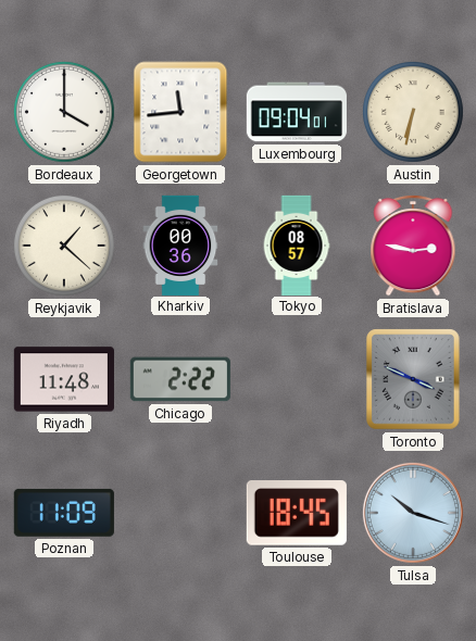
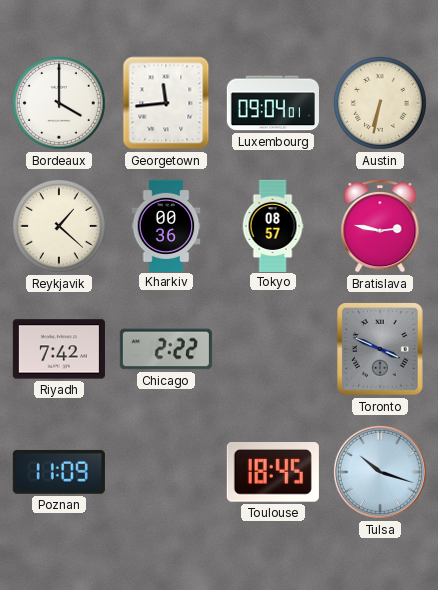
Riyadh: 11:48 -> 7:42 (59, 349)
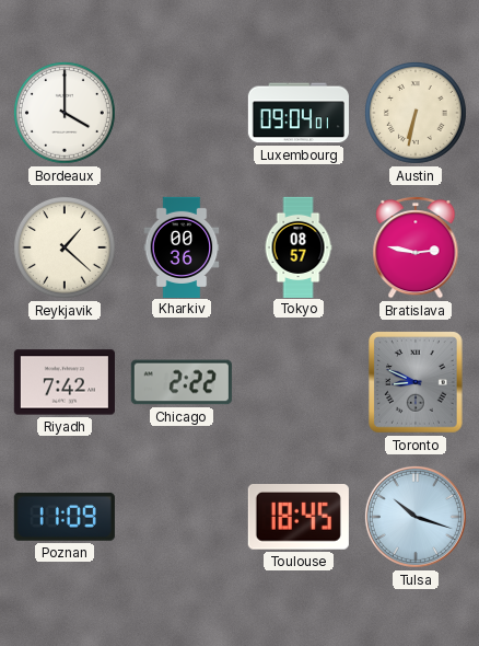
Georgetown: 11:44 -> none (166, 103)
Toronto: 3:49 -> 8:49 (416, 382)
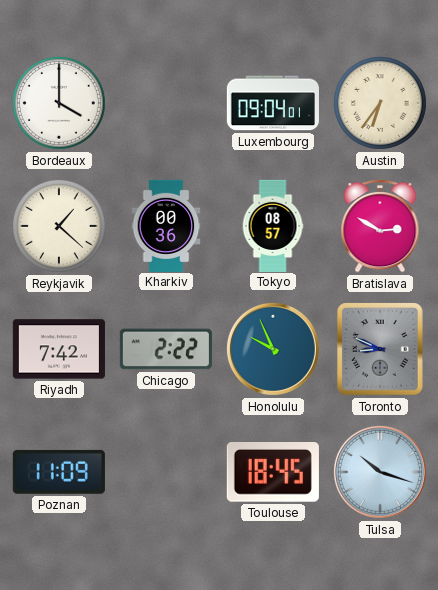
Austin: 6:32 -> 6:36 (380, 103)
Bratislava: 2:47 -> 2:50 (380, 226)
Honolulu: none -> 9:56 (273, 349)
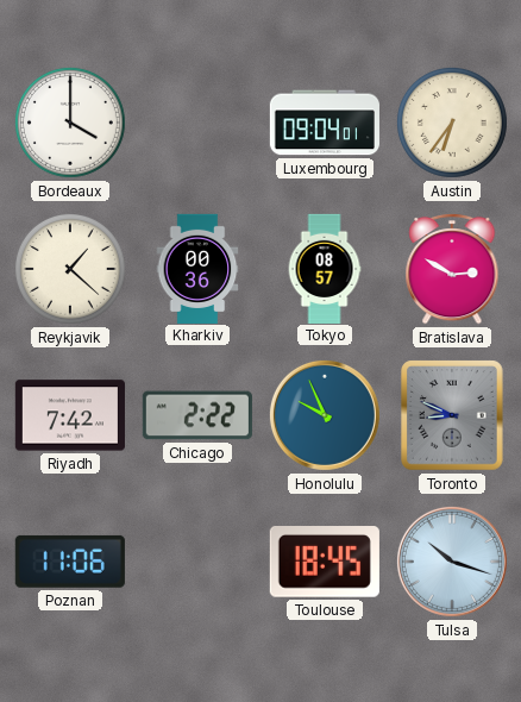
Poznan: 11:09 -> 11:06 (70, 562)
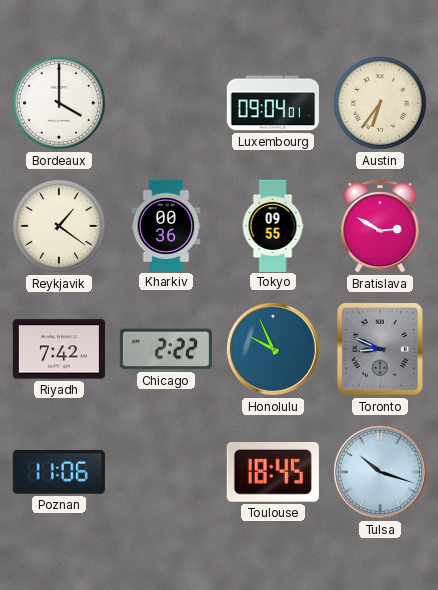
Reykjavik: 1:22 -> 1:21 (59, 226)
Tokyo: 08:57 -> 09:55 (273, 225)
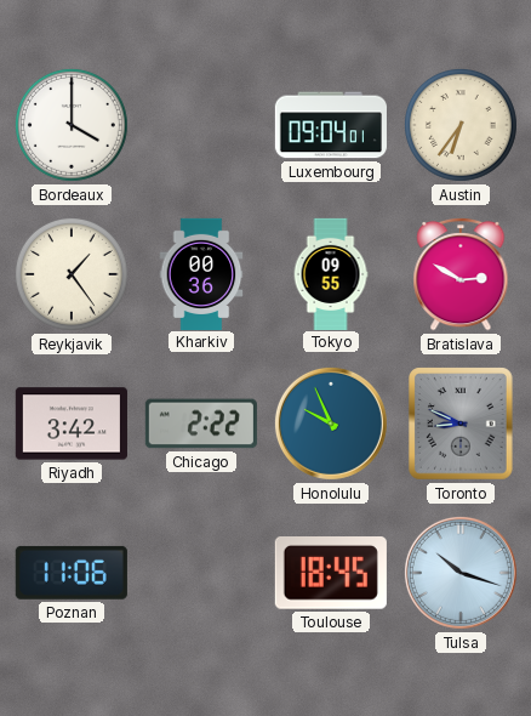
Reykjavik: 1:21 -> 1:24 (72, 274)
Riyadh: 7:42 -> 3:42 (72, 424)
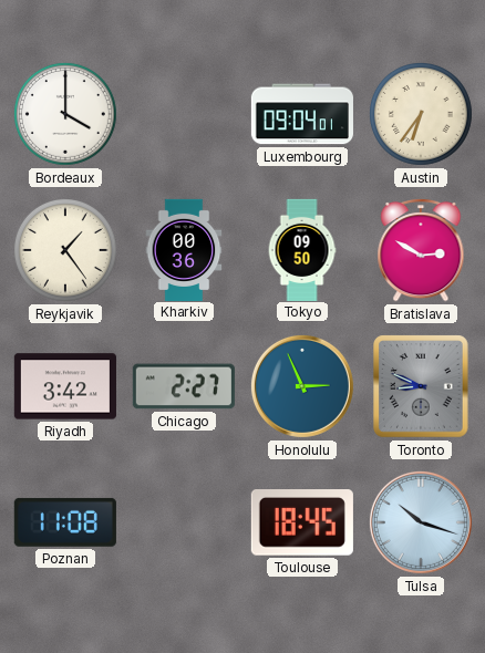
Tokyo: 09:55 -> 09:50 (302, 249)
Chicago: 2:22 -> 2:27 (184, 386)
Honolulu: 9:56 -> 2:56 (302, 386)
Poznan: 11:06 -> 11:08 (65, 522)
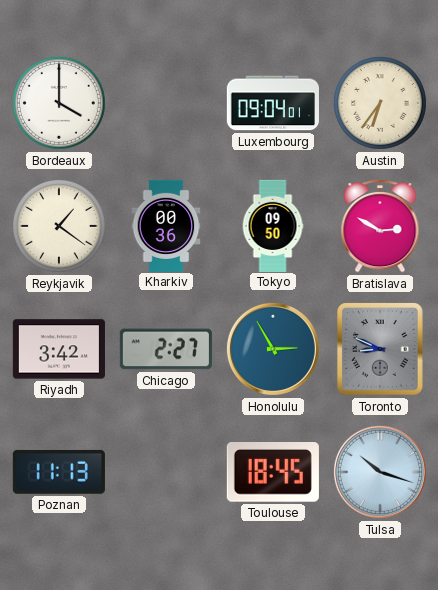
Reykjavik: 1:24 -> 1:21 (59, 226)
Honolulu: 2:56 -> 2:55 (273, 349)
Poznan: 11:08 -> 11:13 (59, 472)
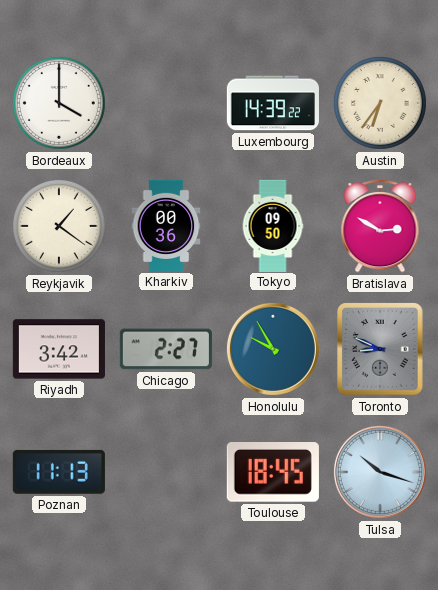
Luxembourg: 09:04 -> 14:39 (273, 103)
Honolulu: 2:55 -> 9:55 (273, 349)
